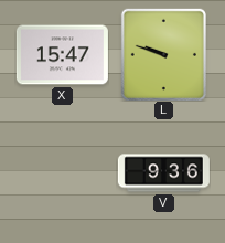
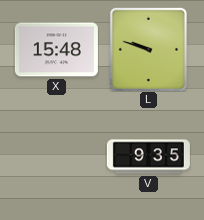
X: 15:47 -> 15:48 (56, 50)
V: 9:36 -> 9:35 (148, 157)
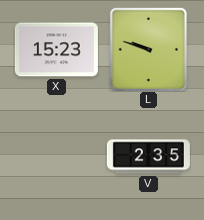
X: 15:48 -> 15:23 (56, 50)
V: 9:35 -> 2:35 (148, 157)
